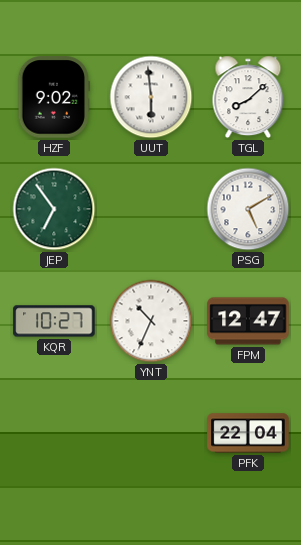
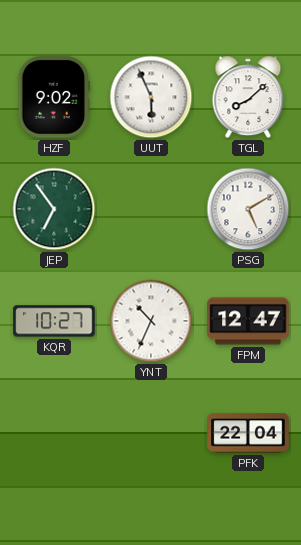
UUT: 5:59 -> 5:56 (151, 97)
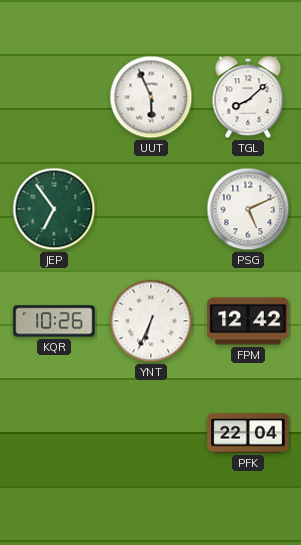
HZF: 9:02 -> none (54, 97)
PSG: 5:10 -> 5:11 (248, 209)
KQR: 10:27 -> 10:26 (54, 321)
YNT: 10:34 -> 6:34 (151, 321)
FPM: 12:47 -> 12:42 (248, 321)
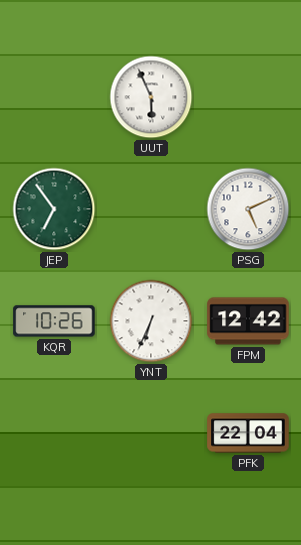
TGL: 8:08 -> none (248, 97)
